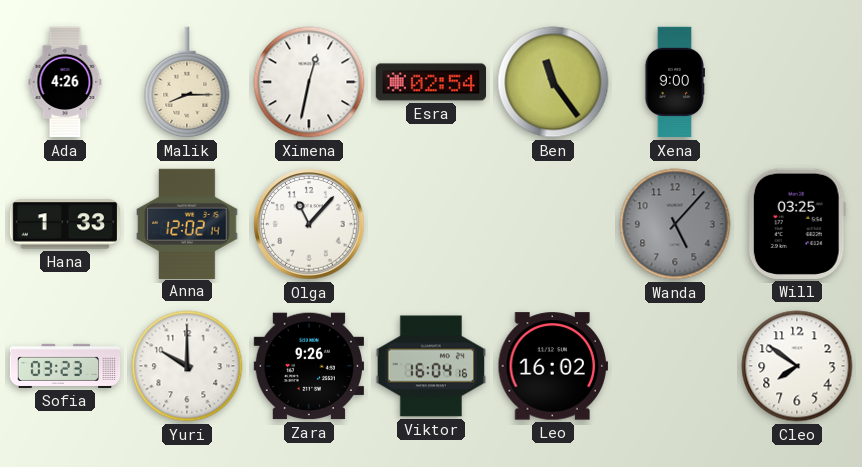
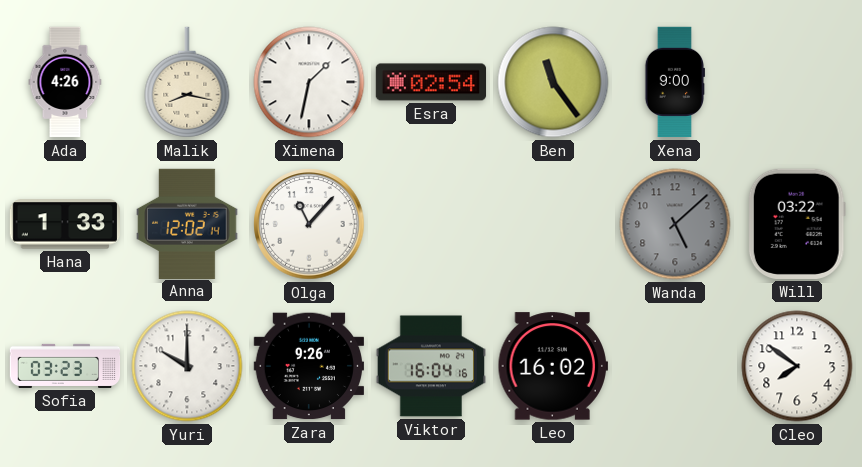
Malik: 8:15 -> 8:17 (187, 82)
Ximena: 12:32 -> 1:32 (309, 82)
Wanda: 5:07 -> 5:08 (675, 224)
Will: 03:25 -> 03:22 (797, 224)
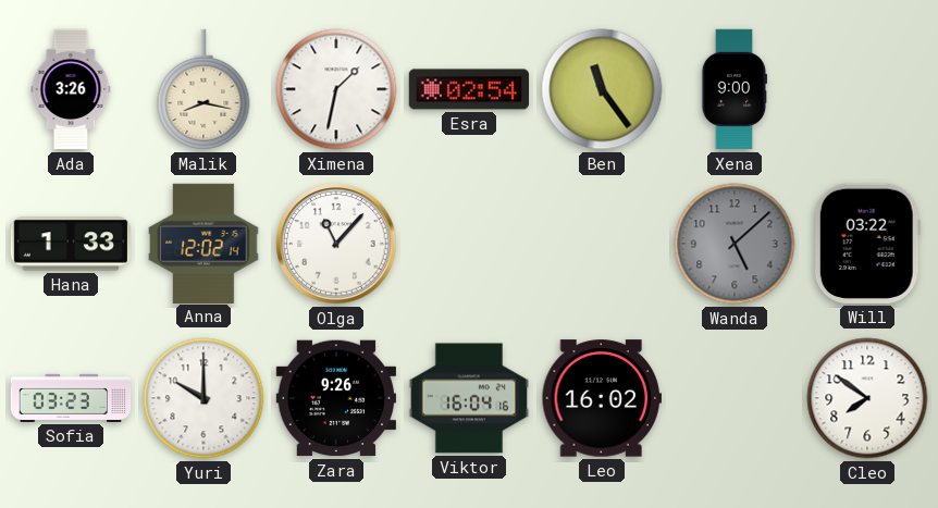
Ada: 4:26 -> 3:26 (71, 89)
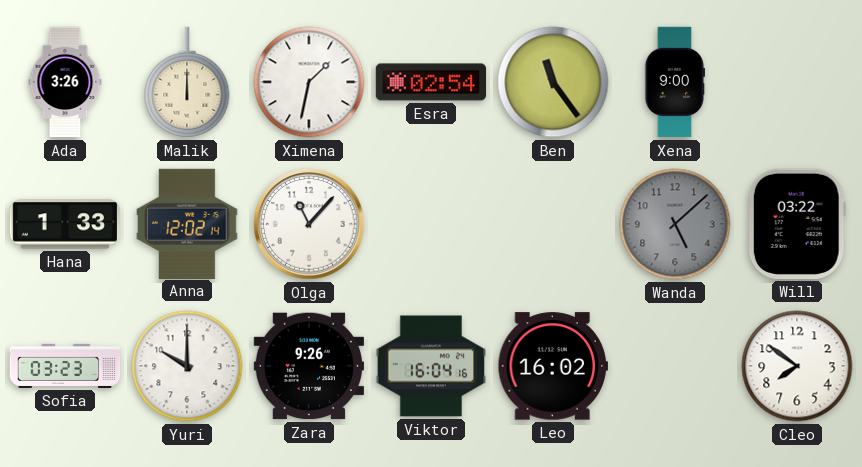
Malik: 8:17 -> 12:00 (187, 82)
